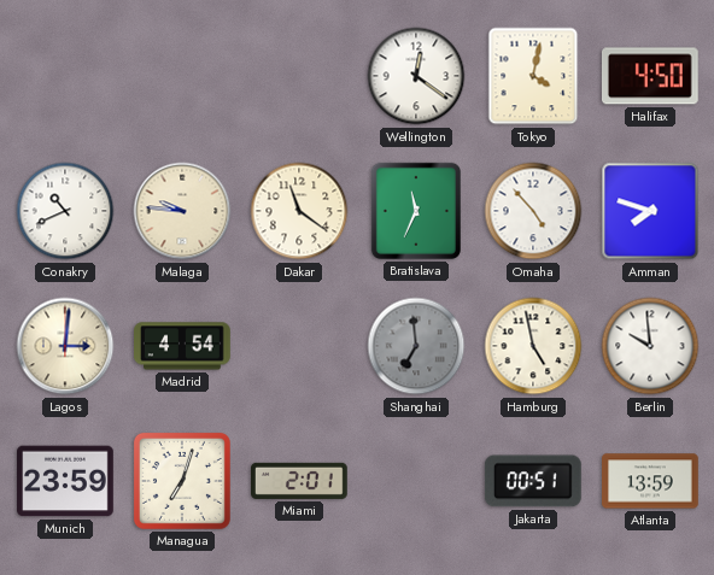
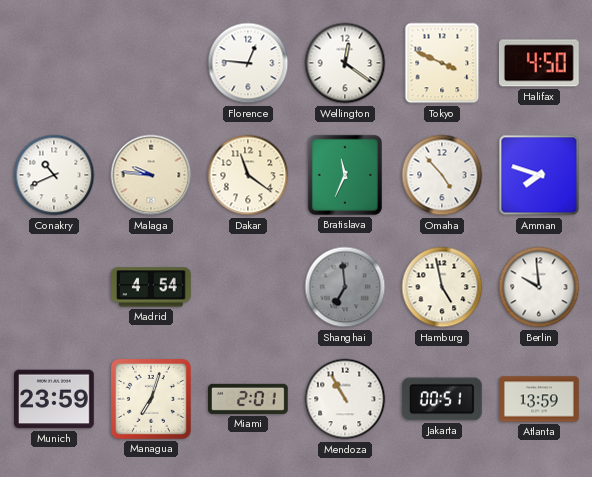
Florence: none -> 12:46 (248, 63)
Tokyo: 4:02 -> 3:49 (442, 63)
Lagos: 3:01 -> none (65, 346)
Mendoza: none -> 10:55 (345, 399)
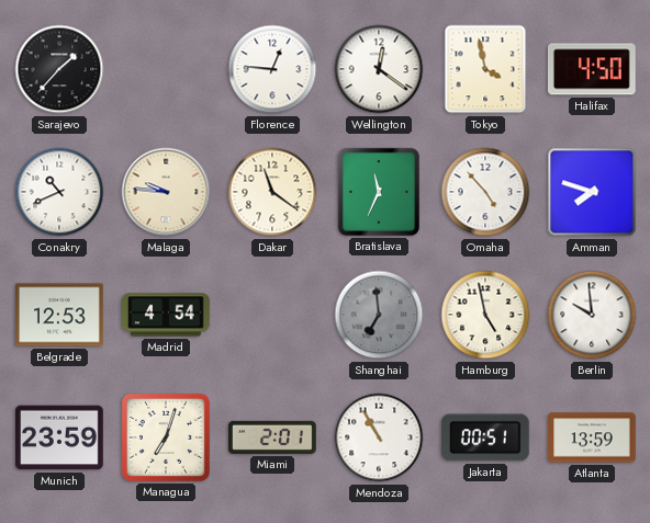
Sarajevo: none -> 1:37 (59, 69)
Tokyo: 3:49 -> 3:58 (485, 69)
Belgrade: none -> 12:53 (60, 315)
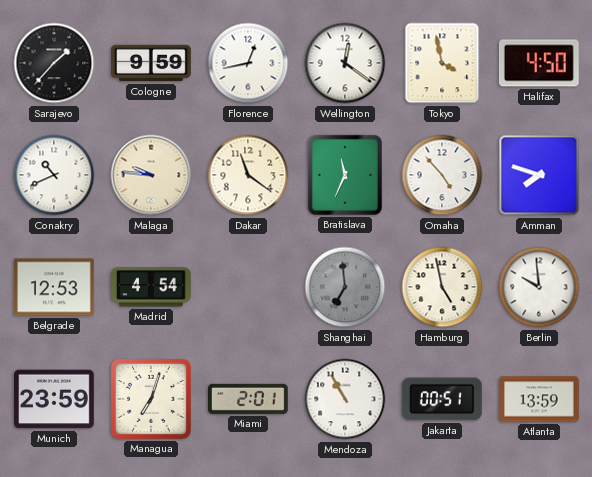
Cologne: none -> 9:59 (151, 63)
Florence: 12:46 -> 12:43 (248, 63)
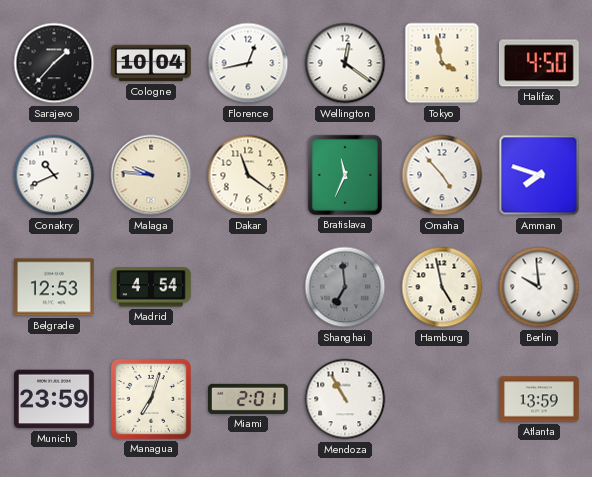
Cologne: 9:59 -> 10:04 (151, 63)
Jakarta: 00:51 -> none (442, 399)
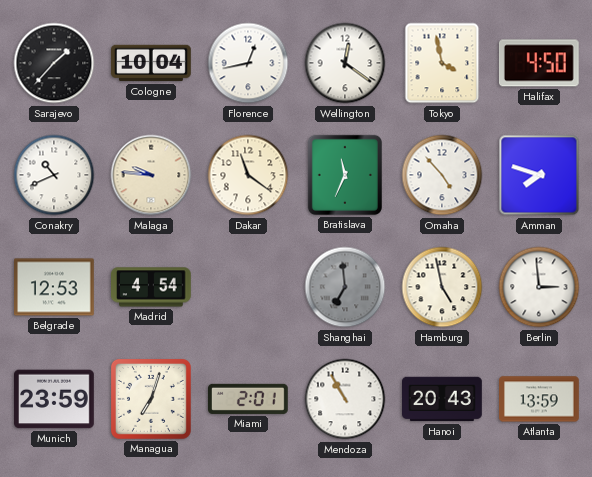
Berlin: 9:59 -> 2:59 (539, 287)
Hanoi: none -> 20:43 (443, 399)
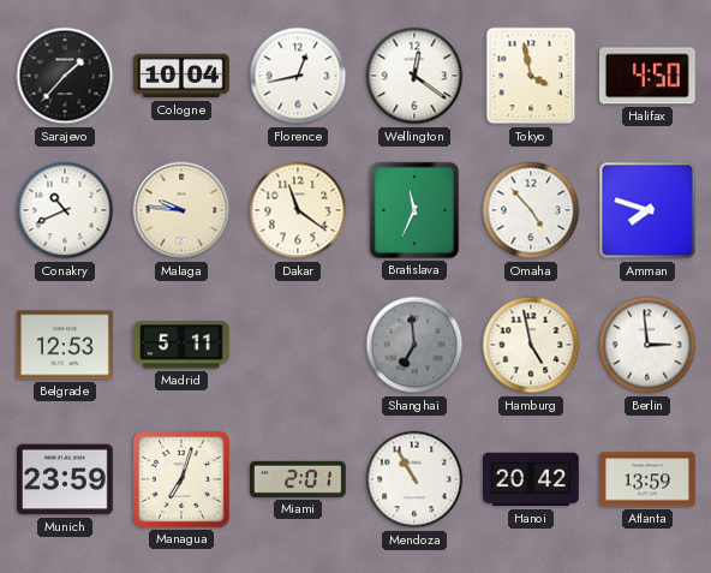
Madrid: 4:54 -> 5:11 (183, 345)
Hanoi: 20:43 -> 20:42 (532, 479)
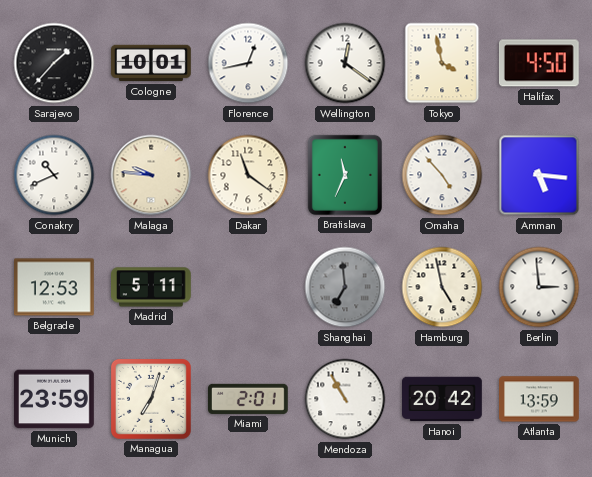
Cologne: 10:04 -> 10:01 (151, 63)
Amman: 7:48 -> 5:16 (539, 175)
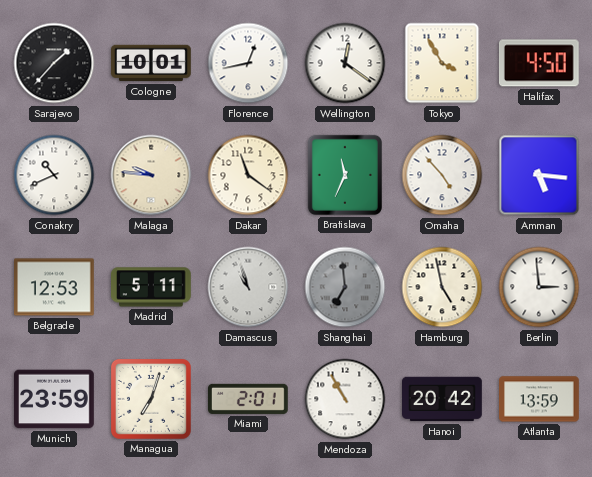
Tokyo: 3:58 -> 3:55 (442, 63)
Damascus: none -> 10:57 (248, 287)
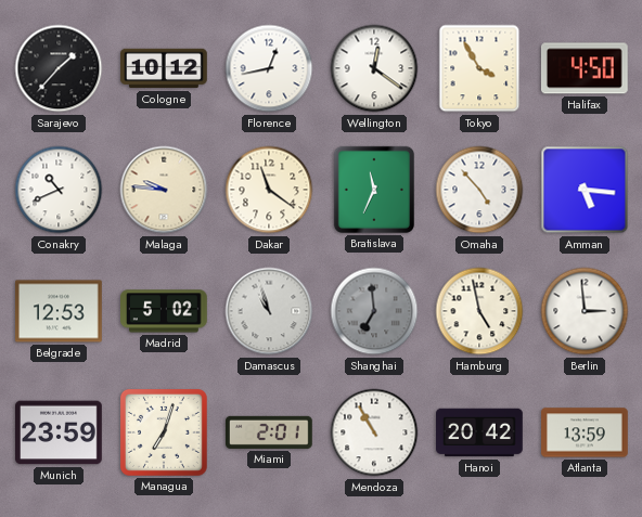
Cologne: 10:01 -> 10:12 (164, 68)
Madrid: 5:11 -> 5:02 (165, 311)
